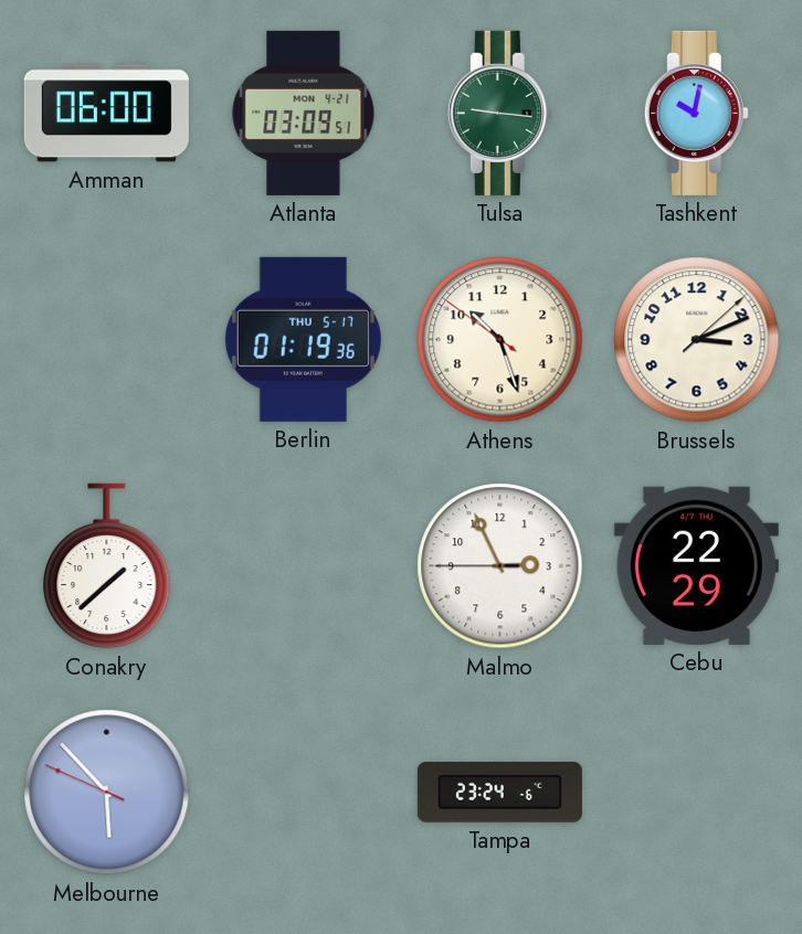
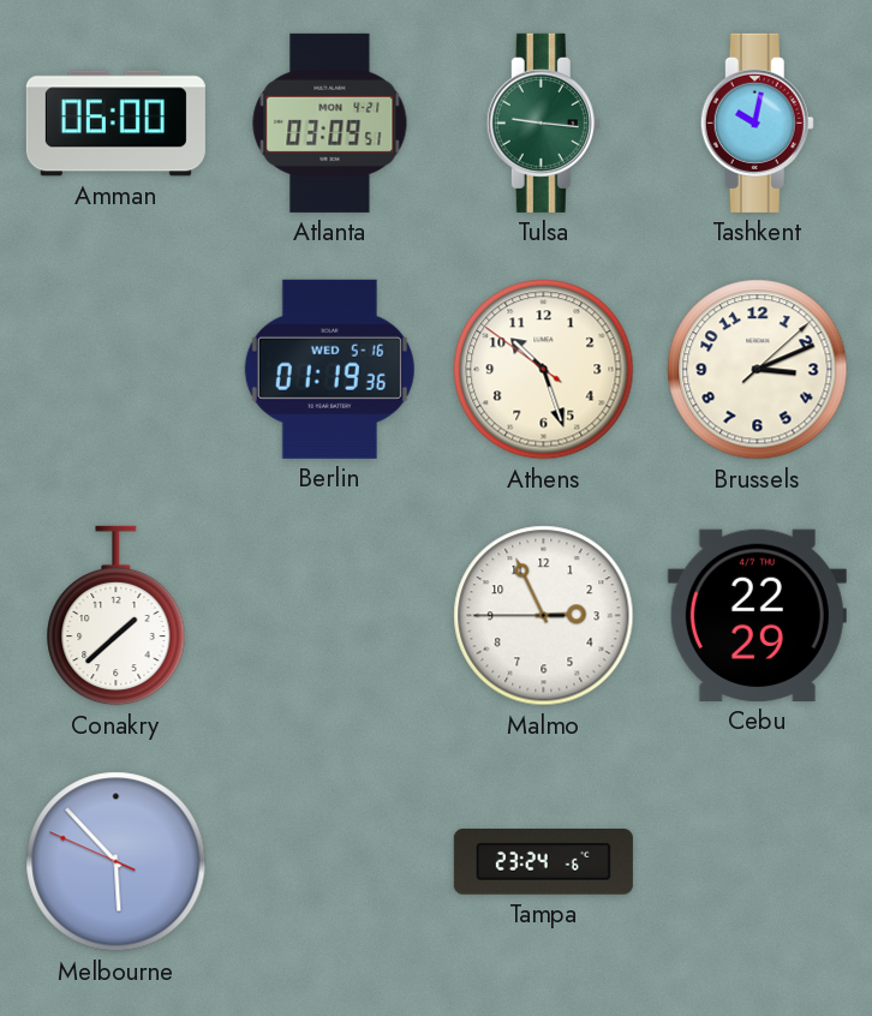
Berlin date: THU 5-17 -> WED 5-16 (329, 369)
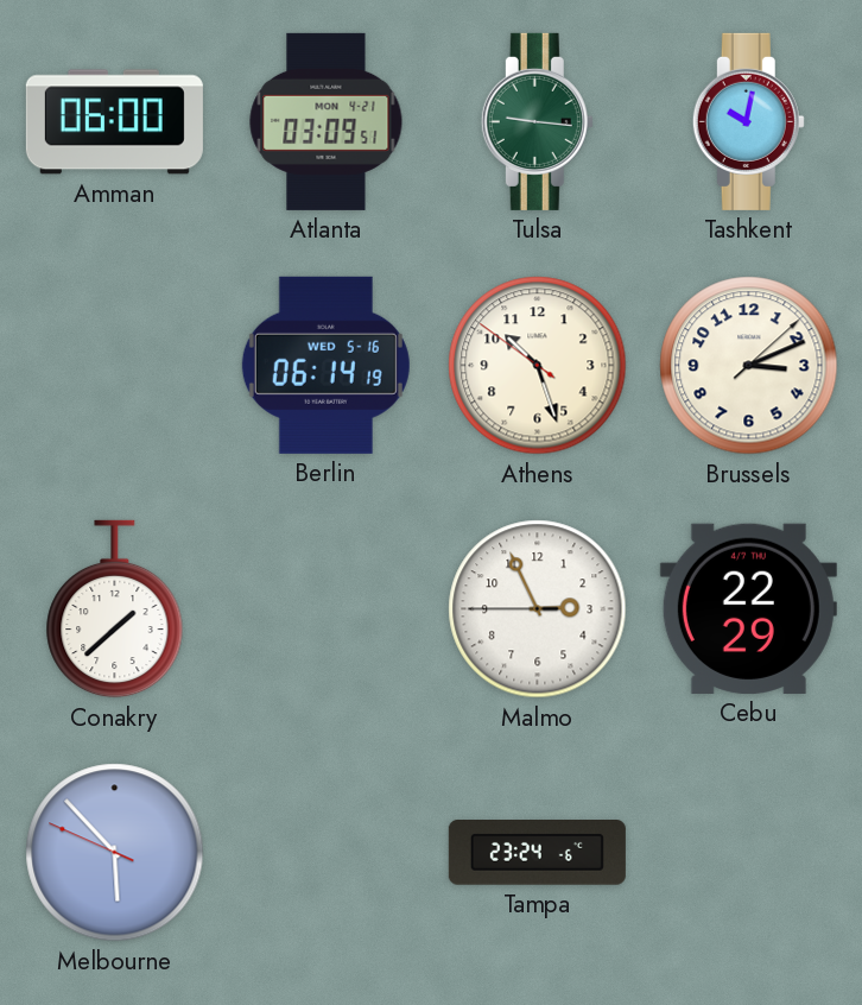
Berlin: 01:19 -> 06:14 (325, 365)
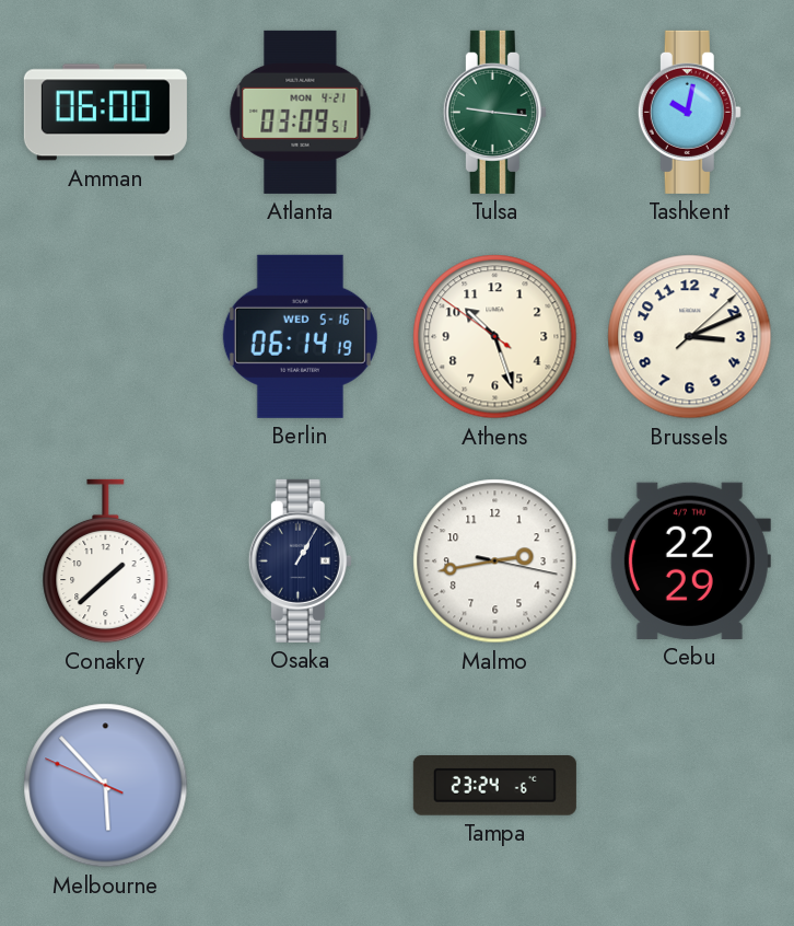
Osaka: none -> 1:05 (300, 560)
Malmo: 2:55 -> 2:43 (495, 562)
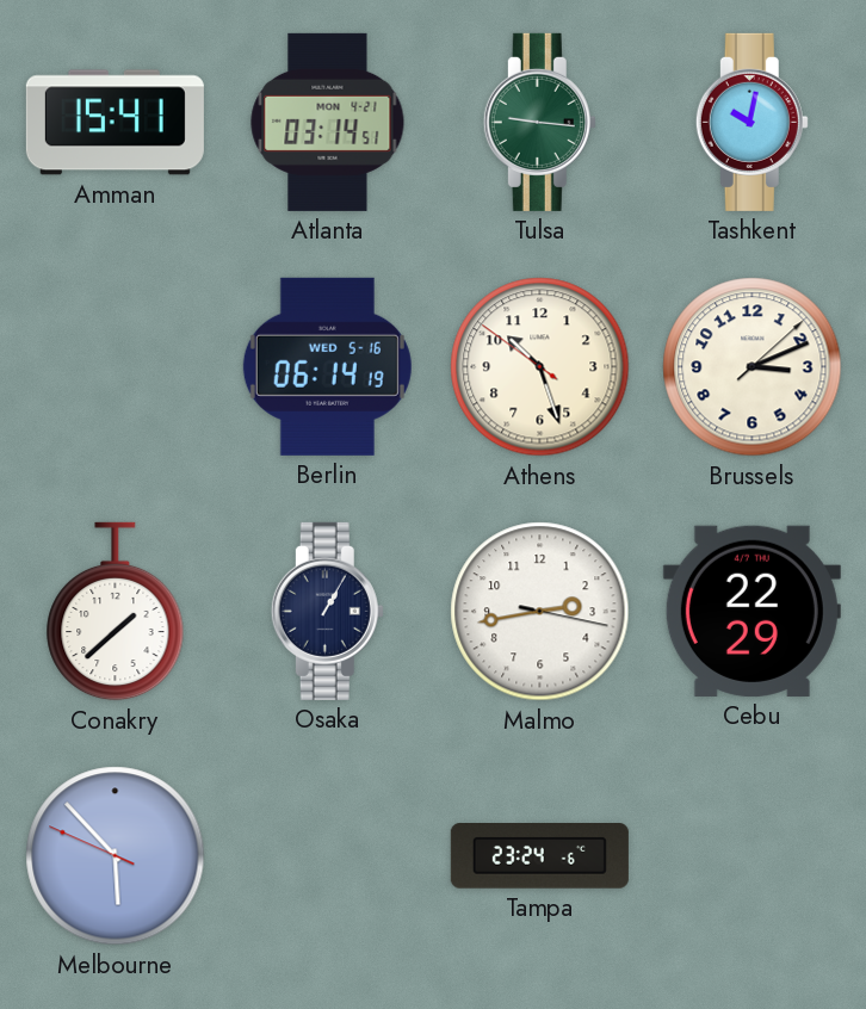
Amman: 06:00 -> 15:41 (115, 123)
Atlanta: 03:09 -> 03:14 (328, 122)
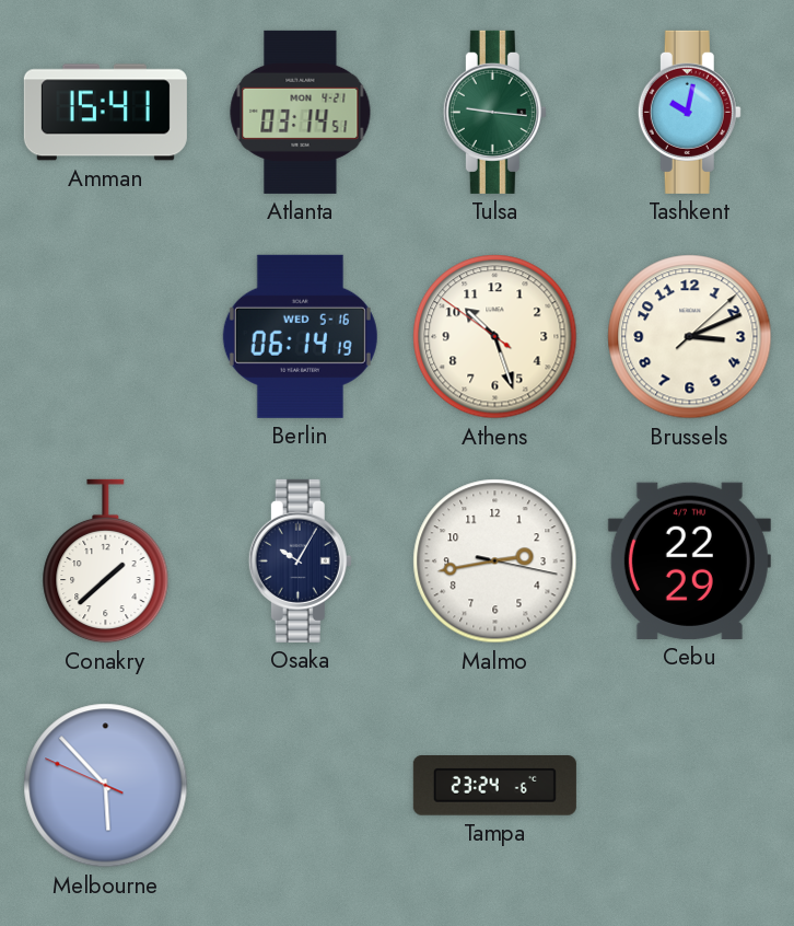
Osaka: 1:05 -> 10:05 (300, 560)
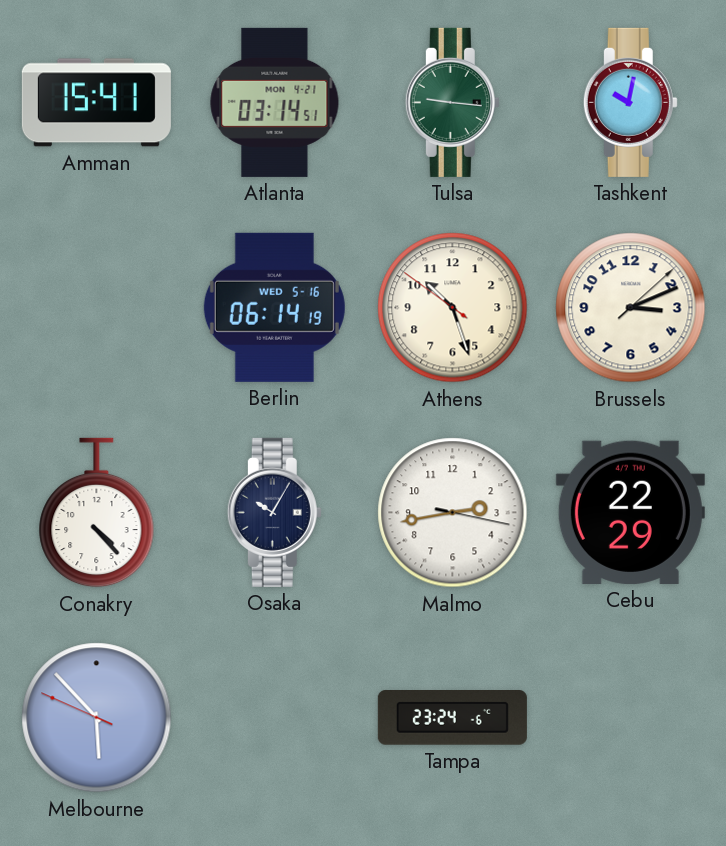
Conakry: 1:38 -> 4:23 (97, 513)
